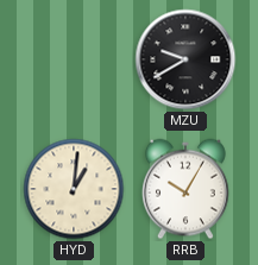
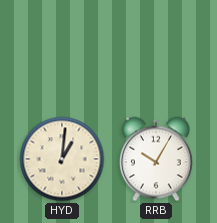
MZU: 9:40 -> none (185, 59)
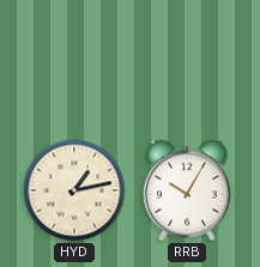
HYD: 1:01 -> 1:13 (74, 190)
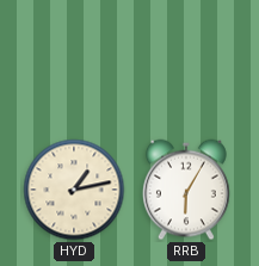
RRB: 10:05 -> 6:05 (186, 190)
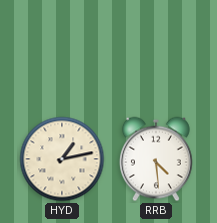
RRB: 6:05 -> 4:29 (156, 159)
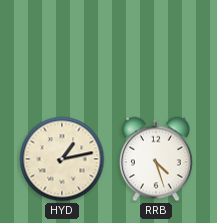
RRB: 4:29 -> 4:27 (156, 159)
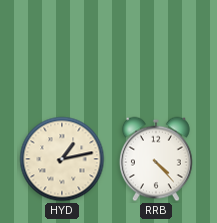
RRB: 4:27 -> 4:23 (156, 159)
